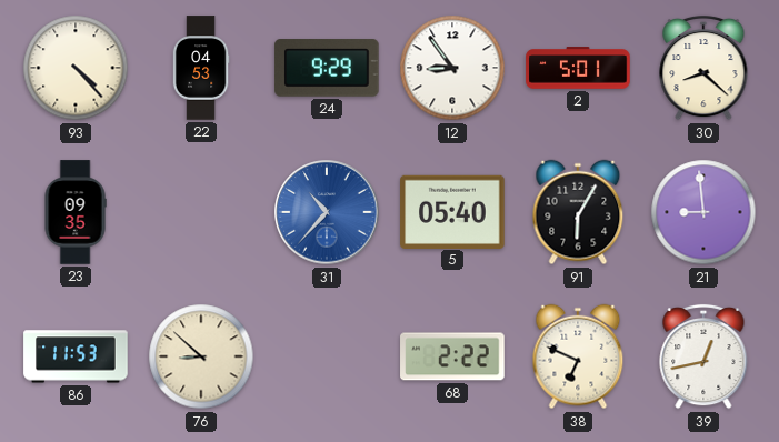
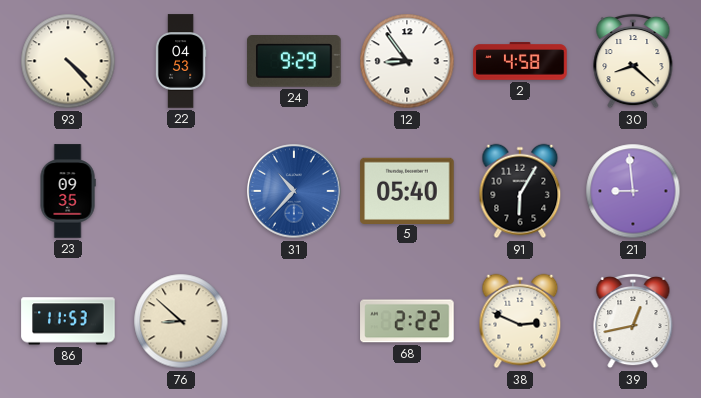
2: 5:01 -> 4:58 (520, 61)
38: 6:49 -> 2:49 (520, 321)
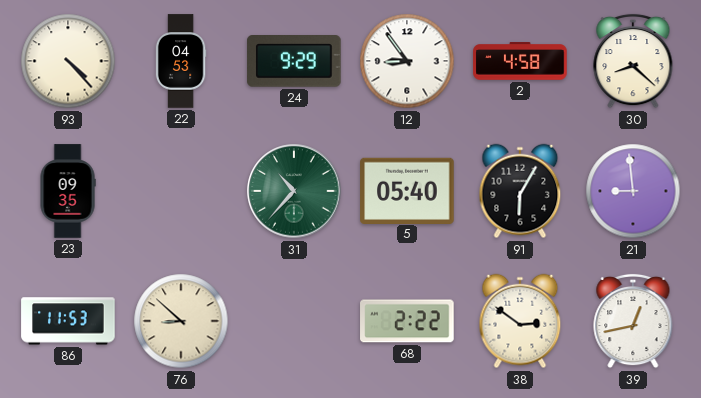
31 dial: blue -> green (294, 191)
38: 2:49 -> 2:51 (520, 321)
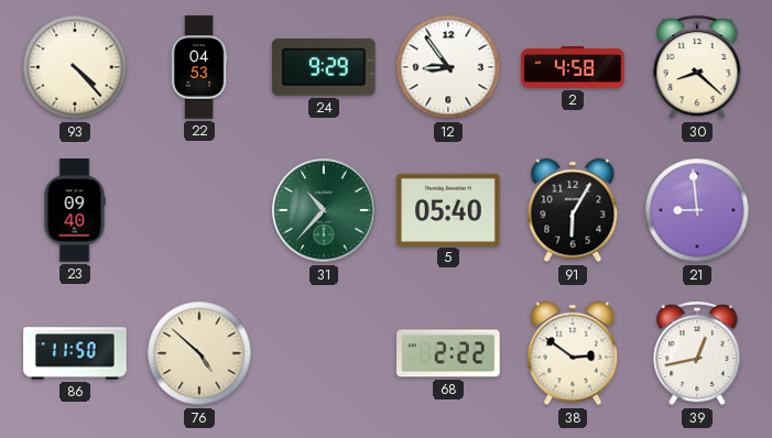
23: 09:35 -> 09:40 (75, 210)
86: 11:53 -> 11:50 (75, 353)
76: 8:52 -> 4:52 (199, 353)
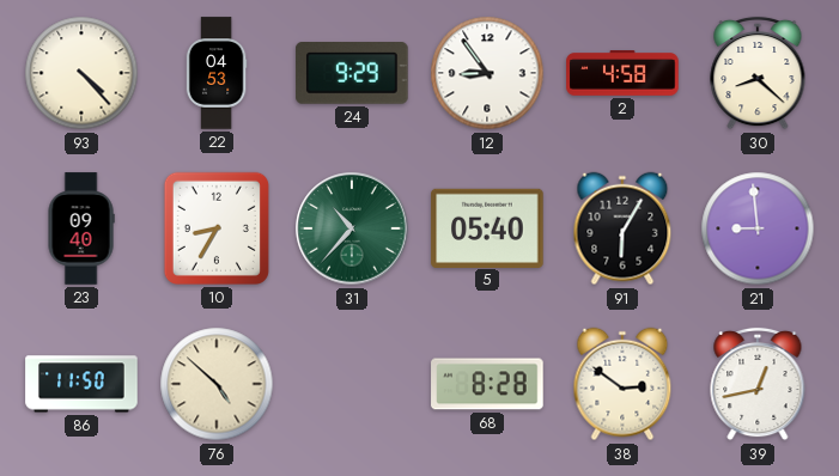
10: none -> 8:35 (217, 228)
68: 2:22 -> 8:28 (487, 384)
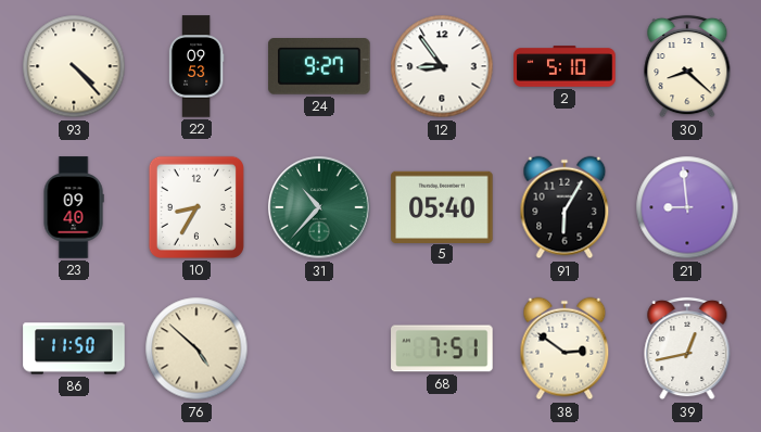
22: 04:53 -> 09:53 (196, 66)
24: 9:29 -> 9:27 (319, 67)
2: 4:58 -> 5:10 (565, 66)
68: 8:28 -> 7:51 (442, 348)
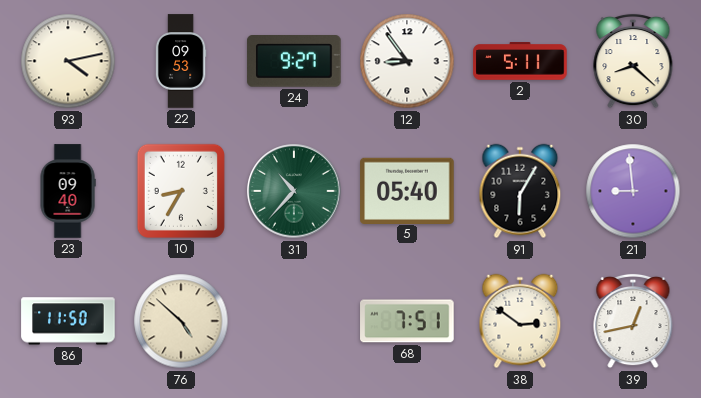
93: 4:23 -> 4:13 (68, 61)
2: 5:10 -> 5:11 (520, 61)
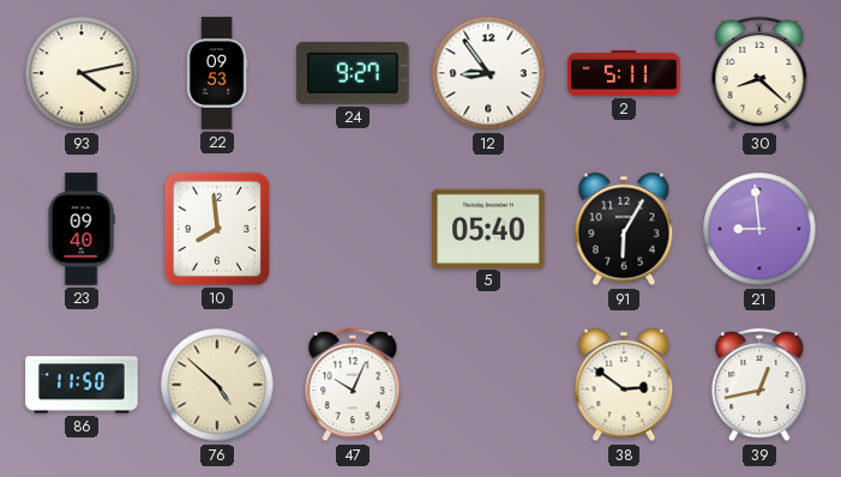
10: 8:35 -> 7:59 (217, 229)
31: 10:37 -> none (294, 191)
47: none -> 10:04 (353, 385)
68: 7:51 -> none (407, 321)
